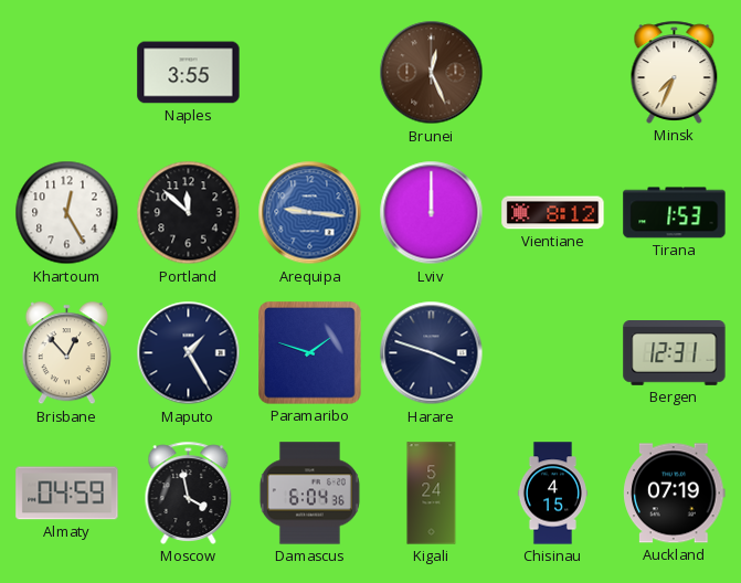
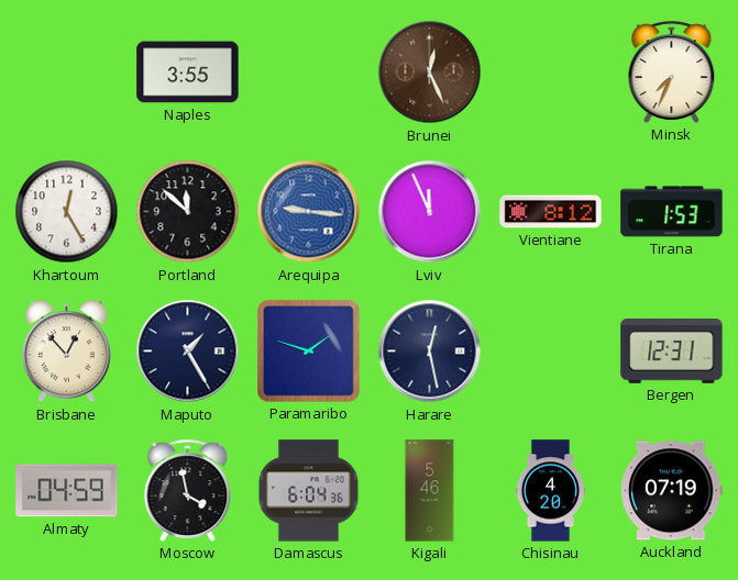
Lviv: 12:00 -> 11:56 (430, 212)
Harare: 3:48 -> 12:28 (430, 352)
Kigali: 5:24 -> 5:46 (430, 491)
Chisinau: 4:15 -> 4:20 (550, 491)
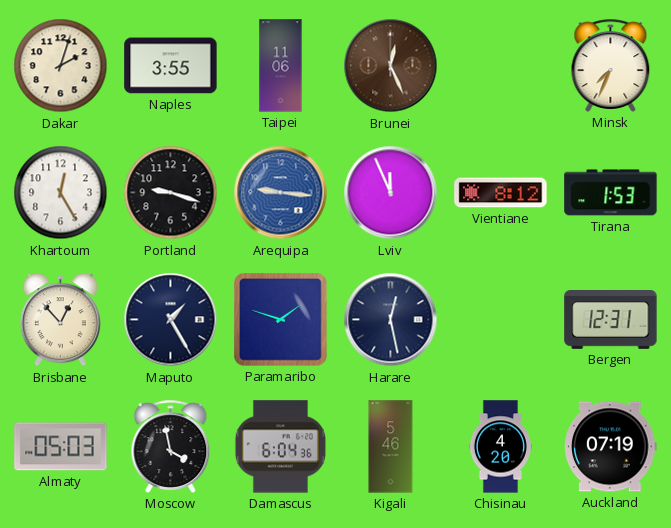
Dakar: none -> 2:03 (61, 66)
Taipei: none -> 11:06 (281, 66)
Portland: 11:52 -> 9:18 (171, 193)
Almaty: 04:59 -> 05:03 (61, 447)
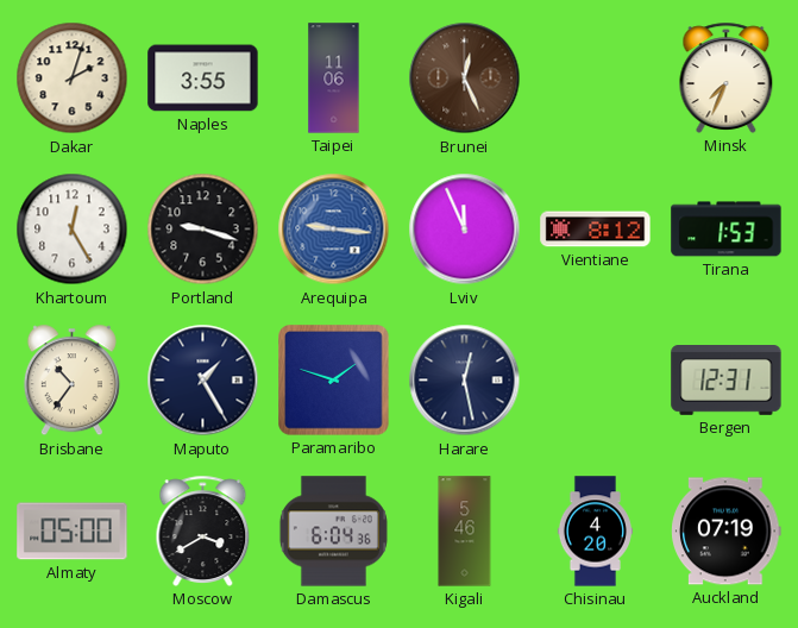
Brisbane: 12:53 -> 10:36 (71, 381)
Almaty: 05:03 -> 05:00 (73, 532)
Moscow: 3:58 -> 3:40 (203, 530)
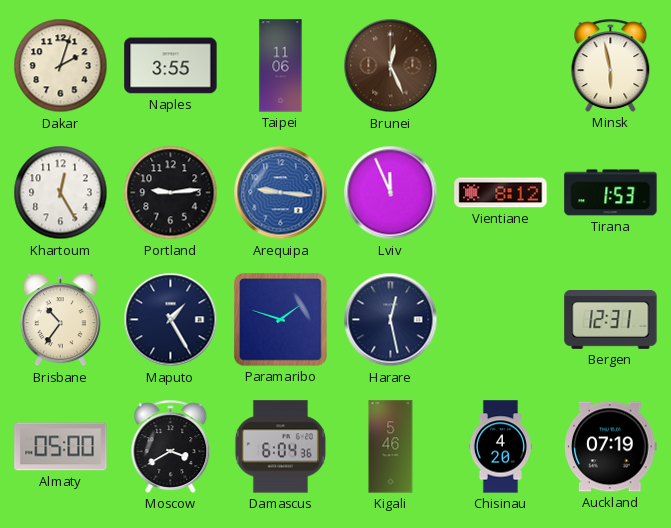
Minsk: 7:34 -> 5:58 (611, 65)
Portland: 9:18 -> 9:14 (171, 193)
